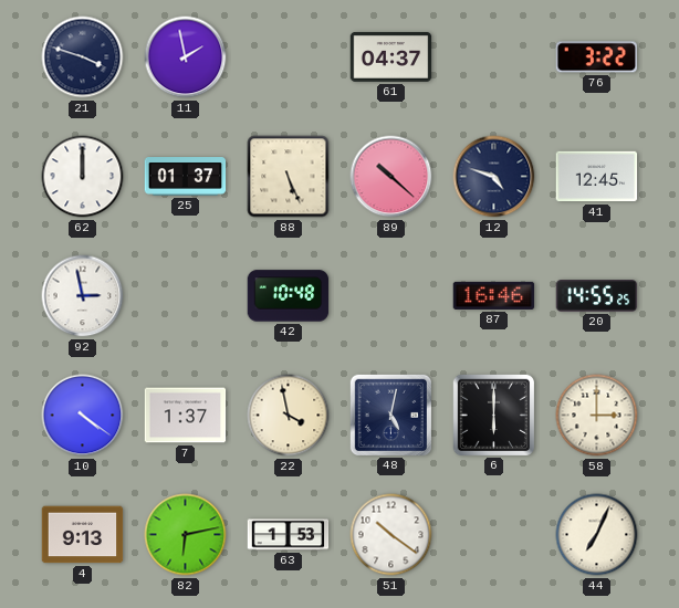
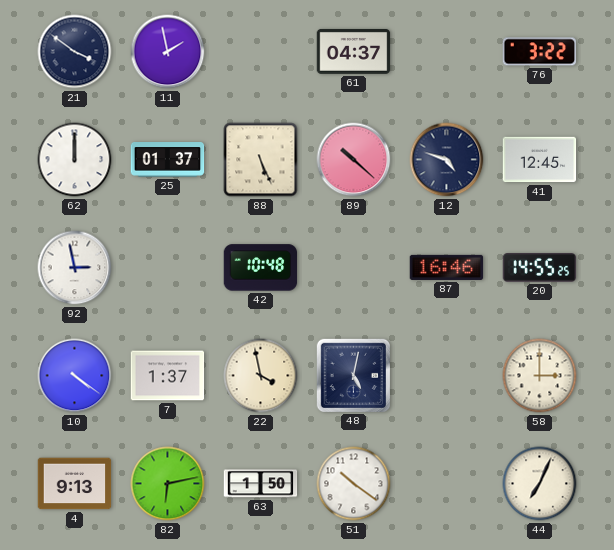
21: 3:48 -> 3:51 (75, 52)
6: 6:00 -> none (493, 415)
63: 1:53 -> 1:50 (261, 484)
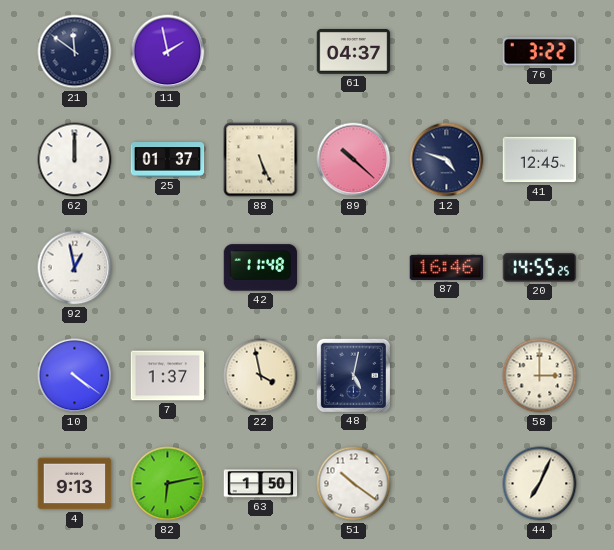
21: 3:51 -> 11:51 (75, 52)
92: 2:58 -> 12:58 (75, 268)
42: 10:48 -> 11:48 (261, 268)
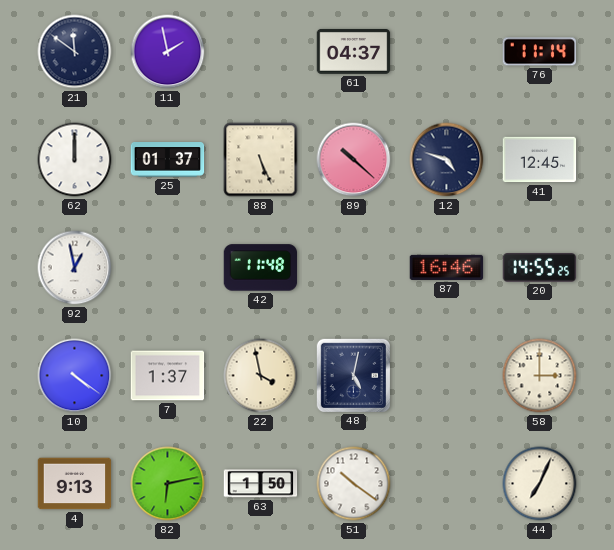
76: 3:22 -> 11:14 (540, 52)
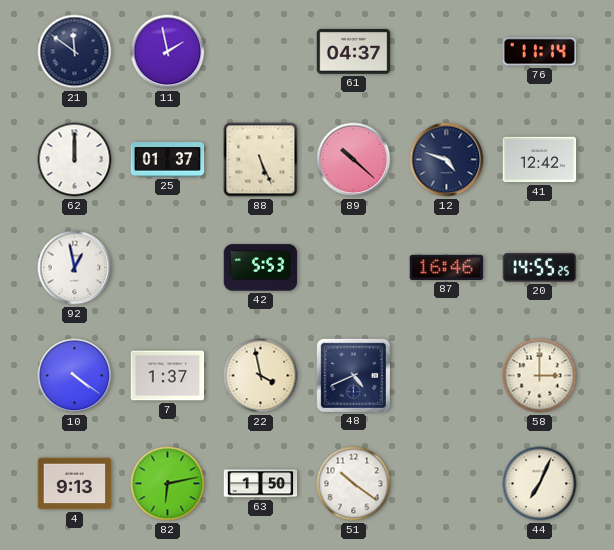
41: 12:45 -> 12:42 (540, 160)
42: 11:48 -> 5:53 (261, 268)
48: 5:02 -> 4:41 (353, 375)
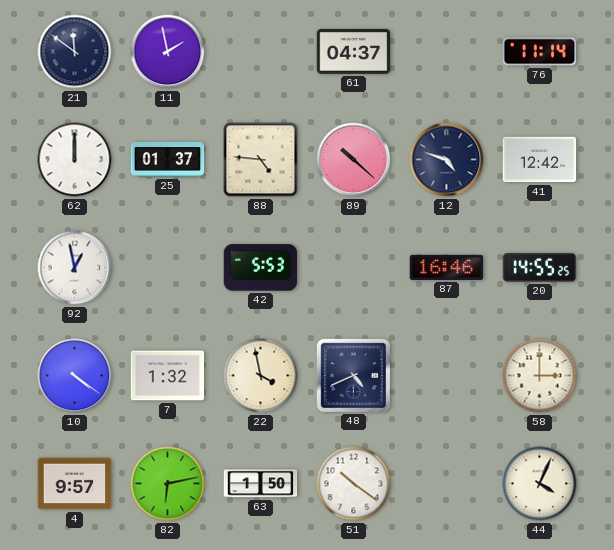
88: 5:26 -> 4:46 (261, 160)
7: 1:37 -> 1:32 (168, 376)
4: 9:13 -> 9:57 (75, 484)
44: 7:04 -> 4:04 (540, 484)
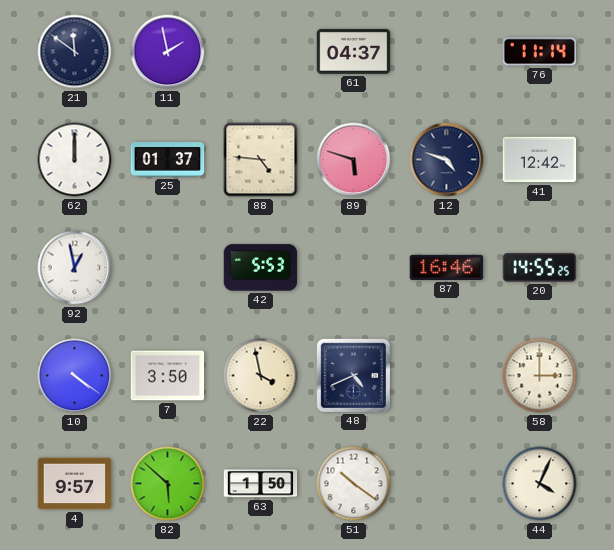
89: 10:22 -> 5:48 (354, 160)
7: 1:32 -> 3:50 (168, 376)
82: 6:13 -> 5:52 (168, 484)
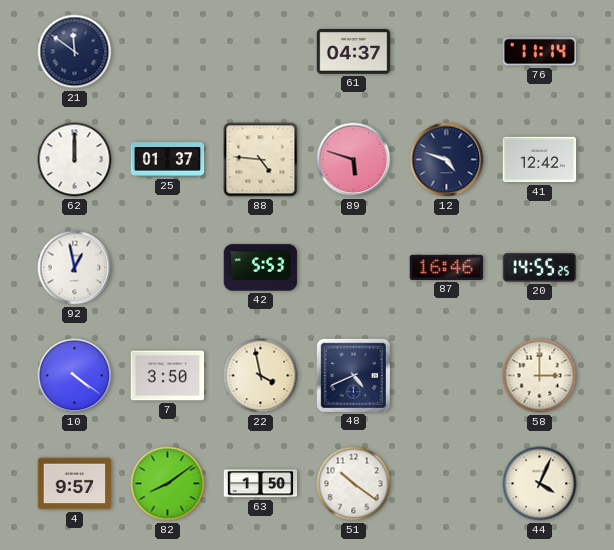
11: 1:58 -> none (168, 52)
82: 5:52 -> 8:09 (168, 484)
